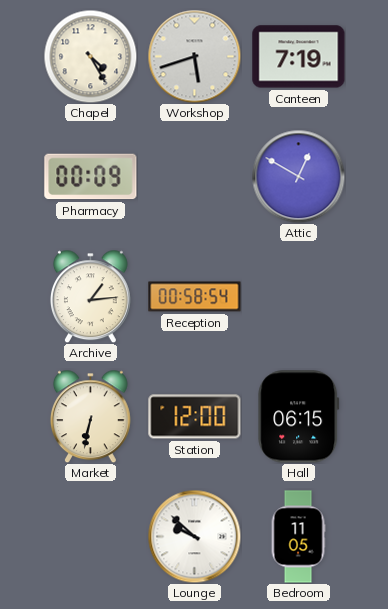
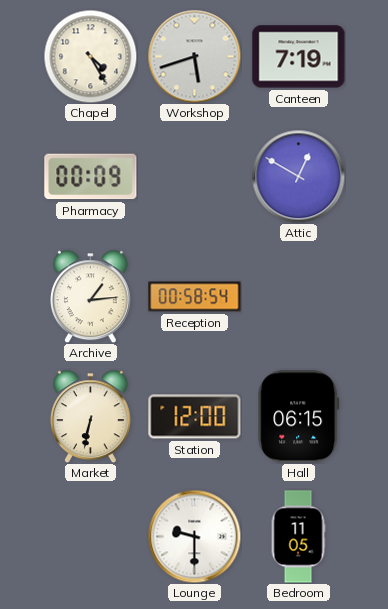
Lounge: 9:52 -> 9:30 (194, 536)
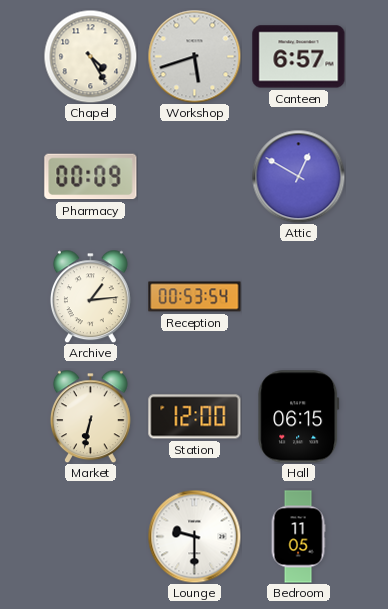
Canteen: 7:19 -> 6:57 (299, 57)
Reception: 00:58 -> 00:53 (195, 297)
